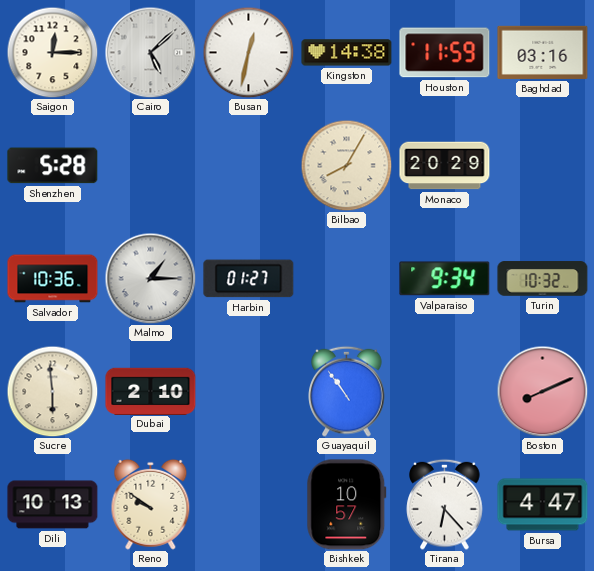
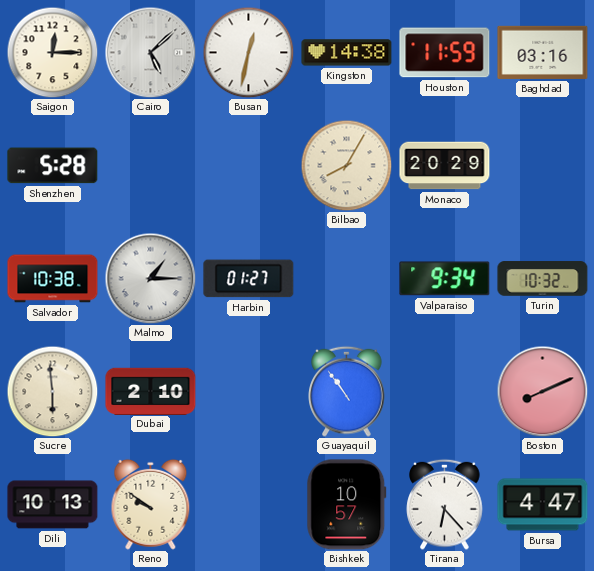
Salvador: 10:36 -> 10:38 (53, 279)
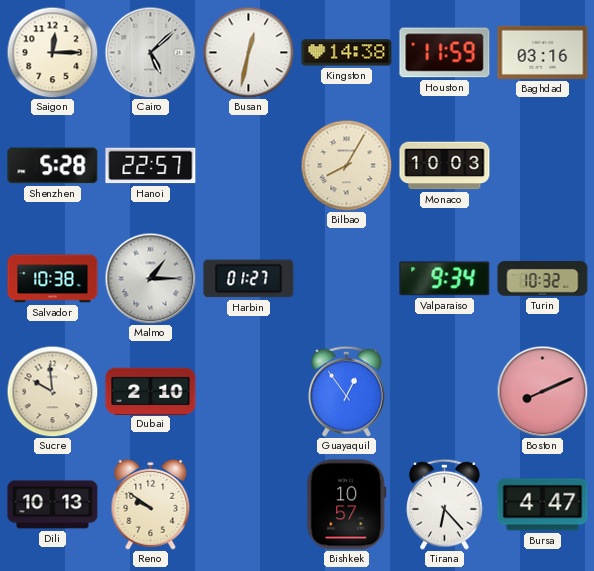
Hanoi: none -> 22:57 (151, 166)
Monaco: 20:29 -> 10:03 (445, 166)
Sucre: 5:59 -> 9:59 (52, 391)
Guayaquil: 10:54 -> 12:54 (347, 391)
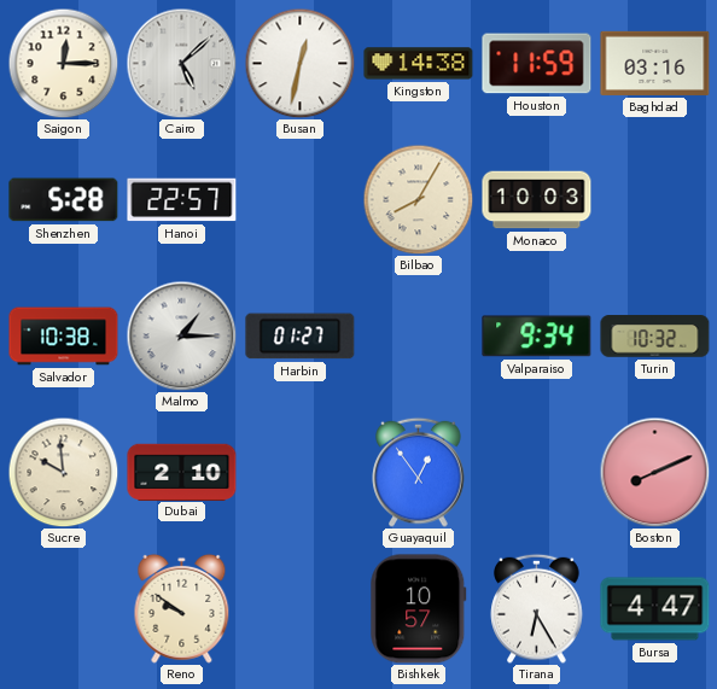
Dili: 10:13 -> none (53, 505)
Tirana: 6:23 -> 6:25 (537, 608)
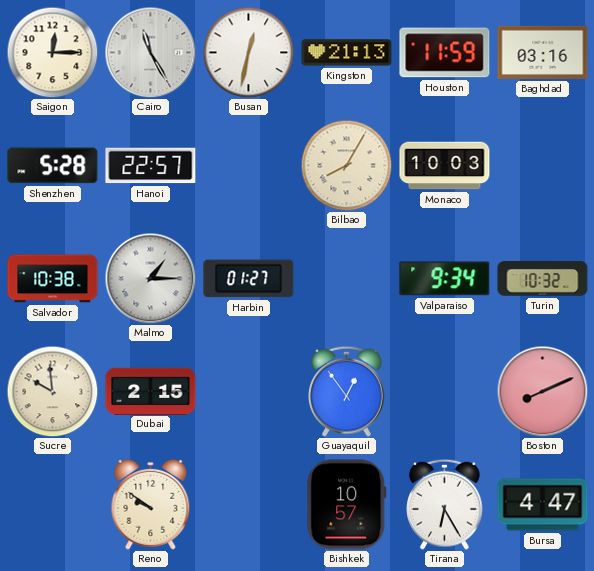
Cairo: 5:08 -> 11:25 (150, 52)
Kingston: 14:38 -> 21:13 (347, 53)
Dubai: 2:10 -> 2:15 (151, 391)
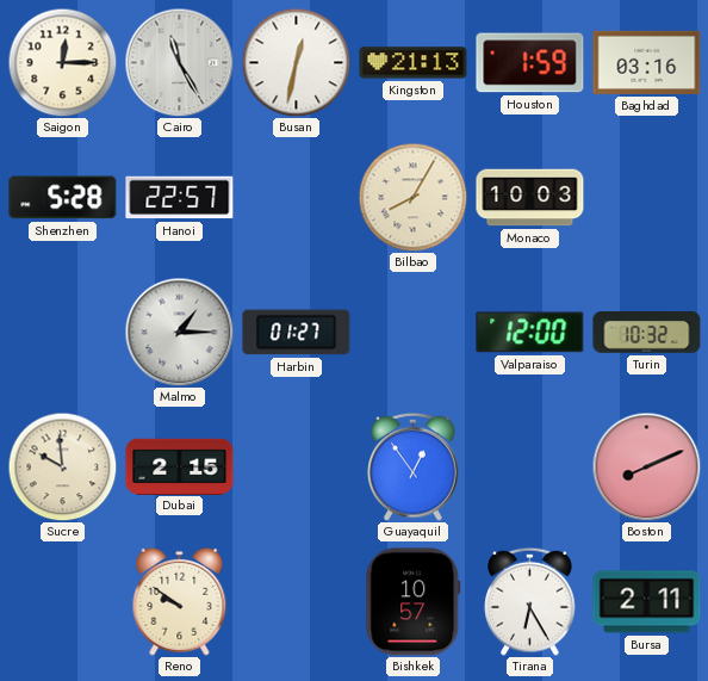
Houston: 11:59 -> 1:59 (530, 63)
Salvador: 10:38 -> none (53, 279)
Valparaiso: 9:34 -> 12:00 (530, 333)
Bursa: 4:47 -> 2:11 (647, 602)
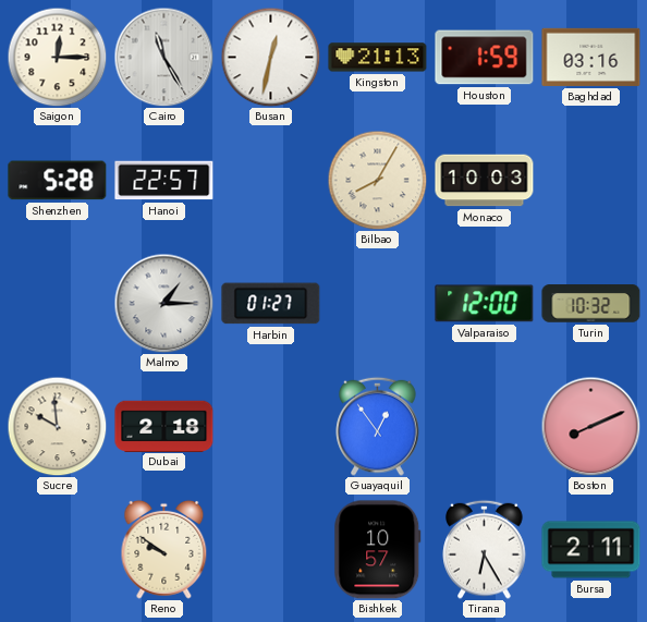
Dubai: 2:15 -> 2:18 (164, 426)
